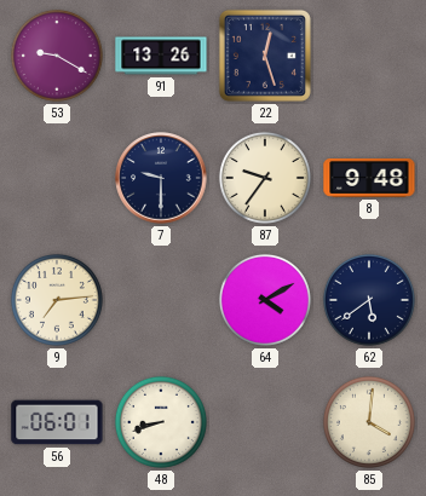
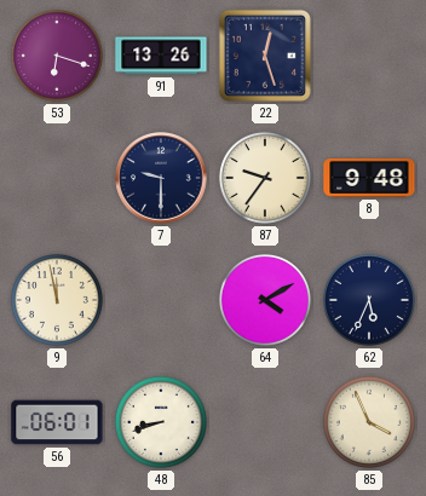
53: 9:20 -> 6:18 (57, 56)
9: 7:14 -> 11:58 (57, 300)
62: 5:39 -> 5:34 (369, 300)
85: 4:01 -> 3:56 (369, 422)
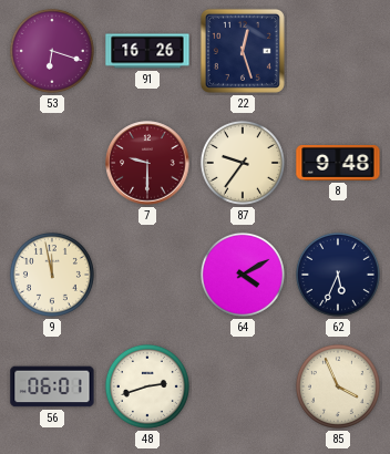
91: 13:26 -> 16:26 (147, 51)
7 dial: navy -> burgundy (147, 163)
48: 8:42 -> 2:42 (147, 386)
